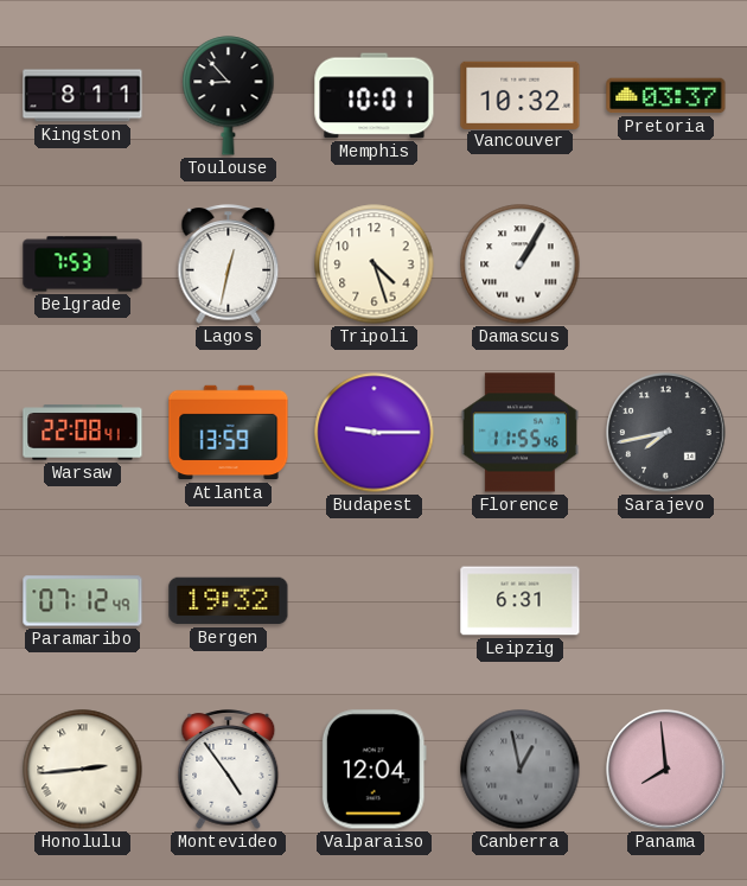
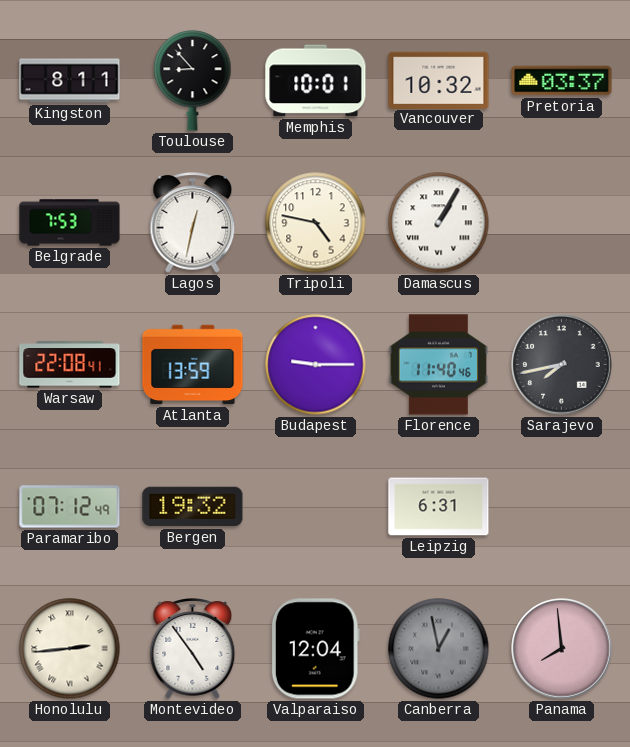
Tripoli: 4:27 -> 4:47 (316, 223)
Florence: 11:55 -> 11:40 (438, 365)
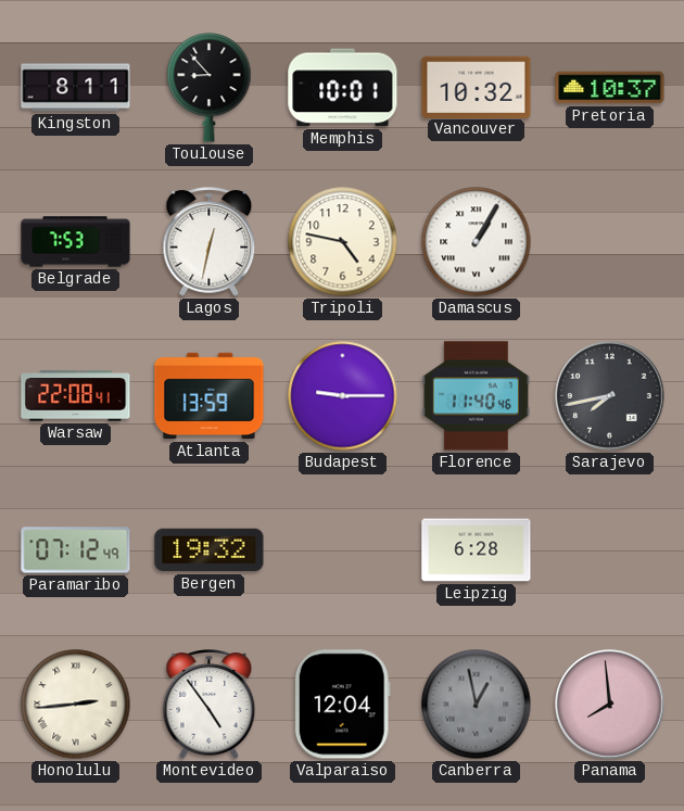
Pretoria: 03:37 -> 10:37 (610, 88)
Leipzig: 6:31 -> 6:28 (477, 550)
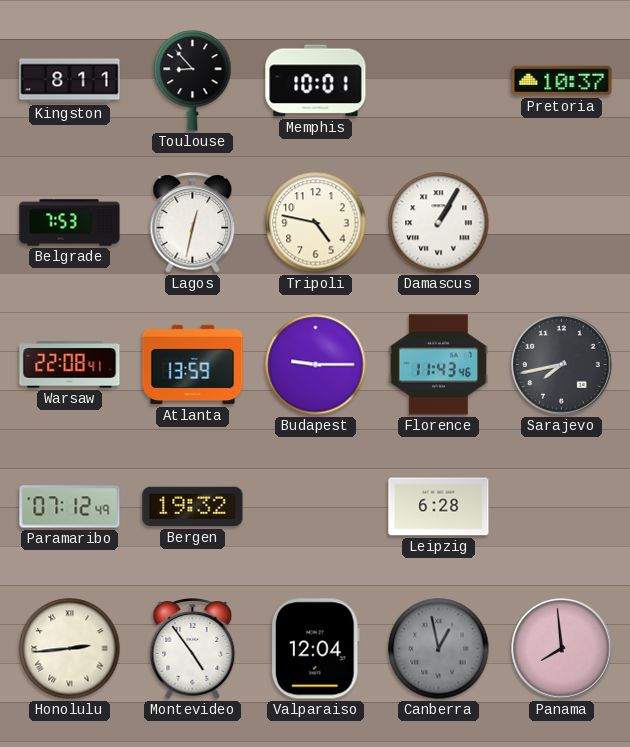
Vancouver: 10:32 -> none (477, 87)
Florence: 11:40 -> 11:43 (438, 365)
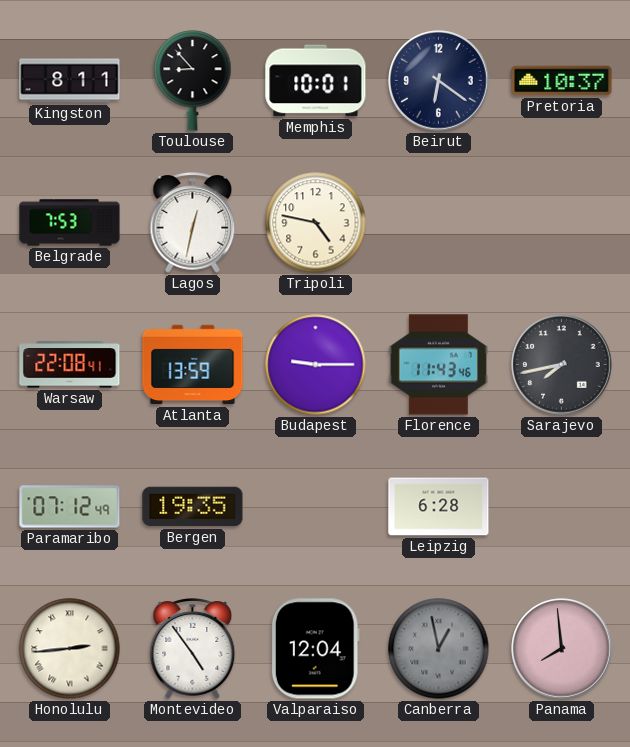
Beirut: none -> 6:21 (439, 81)
Damascus: 1:05 -> none (439, 223)
Bergen: 19:32 -> 19:35 (193, 507)
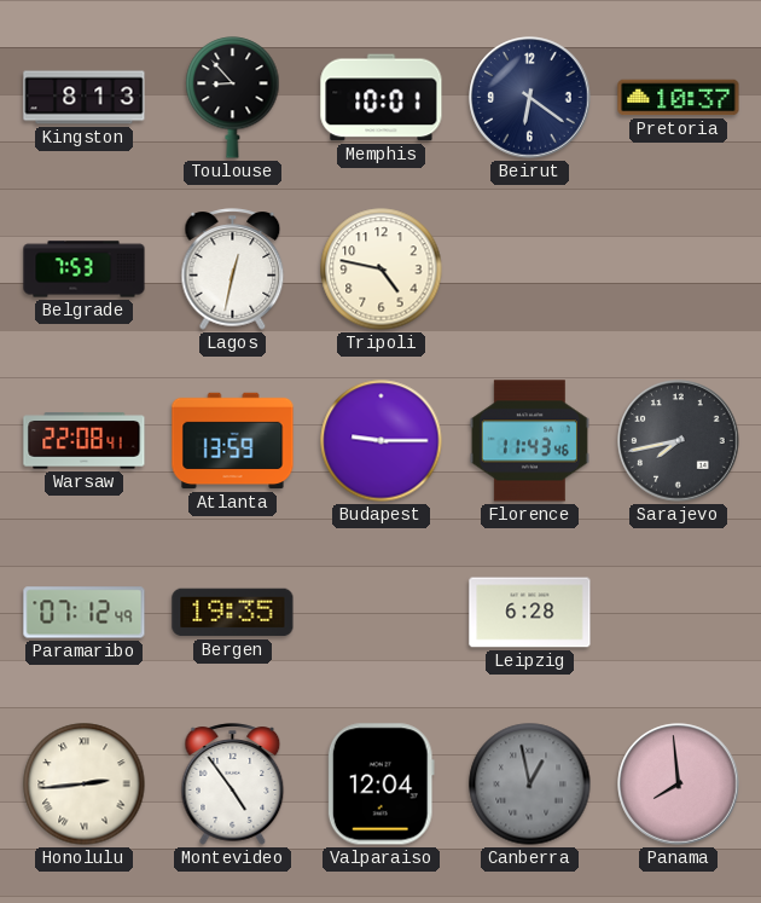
Kingston: 8:11 -> 8:13 (85, 98)
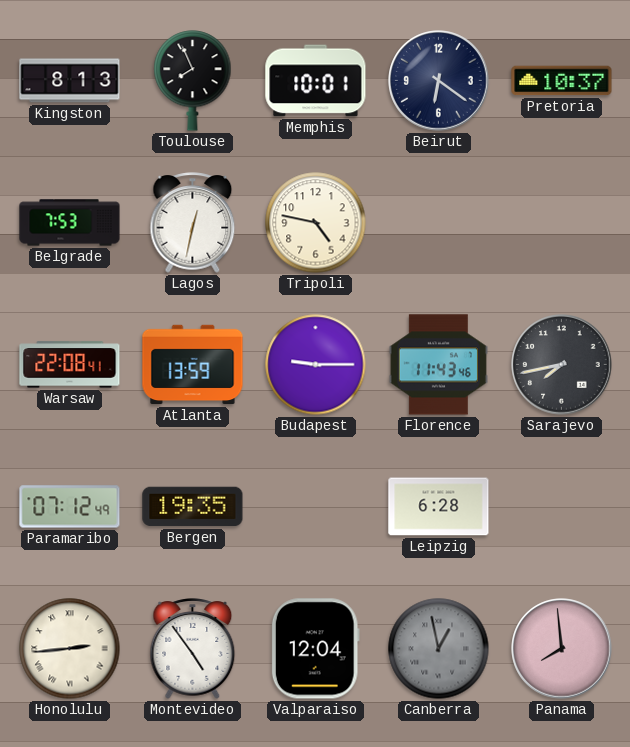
Toulouse: 8:53 -> 7:56 (193, 81)
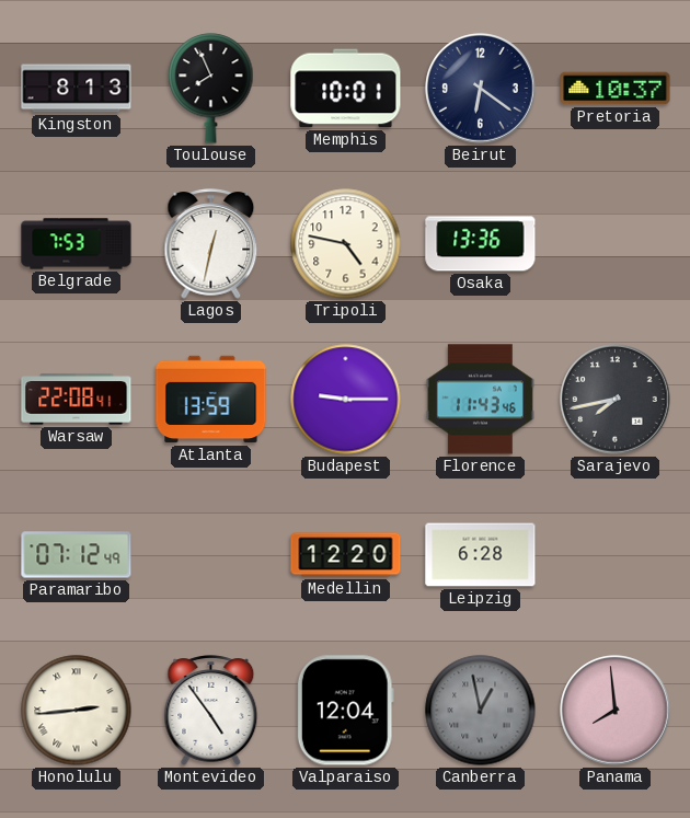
Osaka: none -> 13:36 (481, 244)
Bergen: 19:35 -> none (193, 507)
Medellin: none -> 12:20 (346, 555)
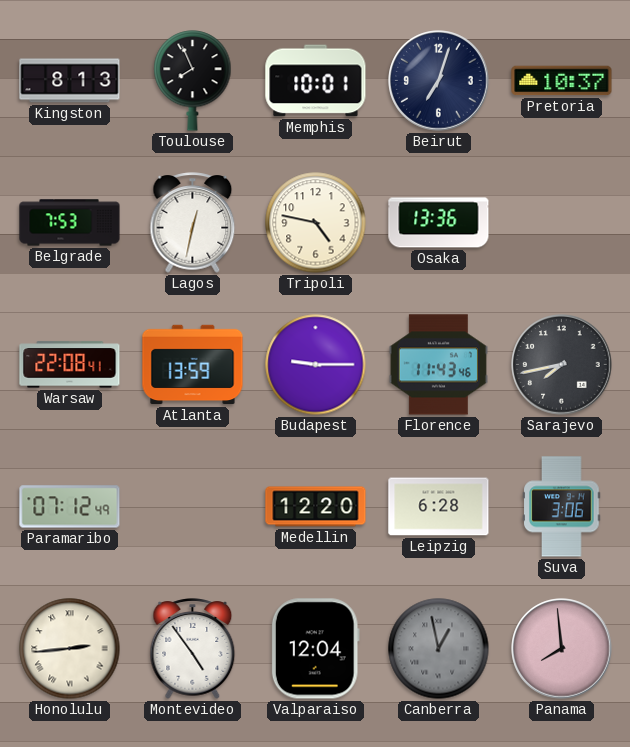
Beirut: 6:21 -> 7:03 (439, 81)
Suva: none -> 3:06 (562, 507)
